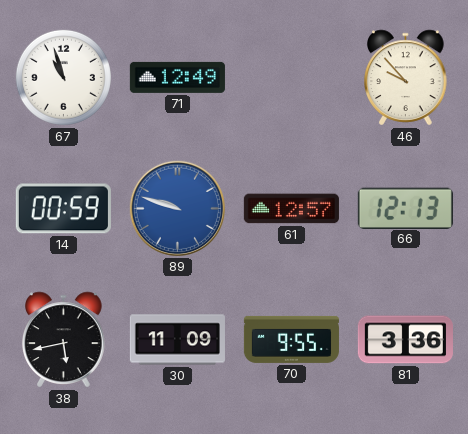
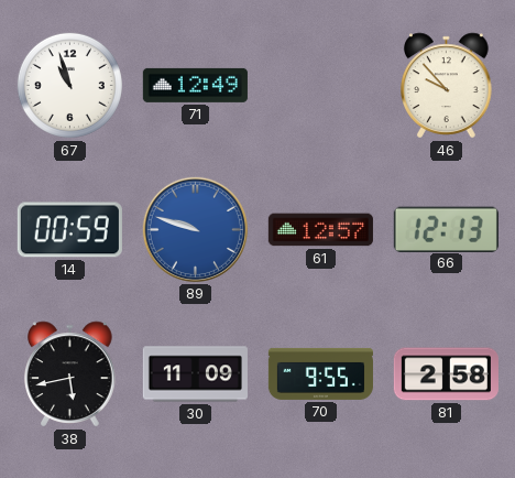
81: 3:36 -> 2:58 (446, 374)
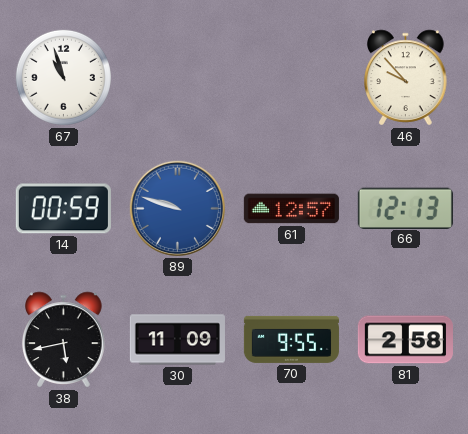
71: 12:49 -> none (195, 85)
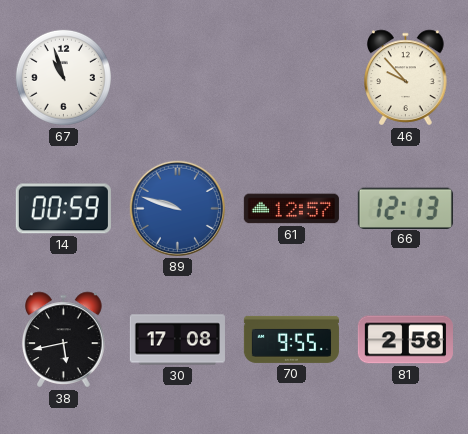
30: 11:09 -> 17:08 (177, 340)
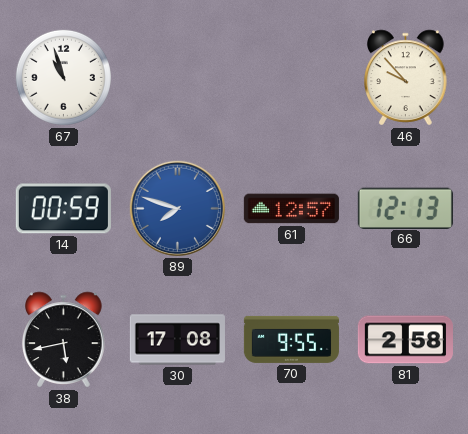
89: 9:48 -> 7:48 (177, 208)
